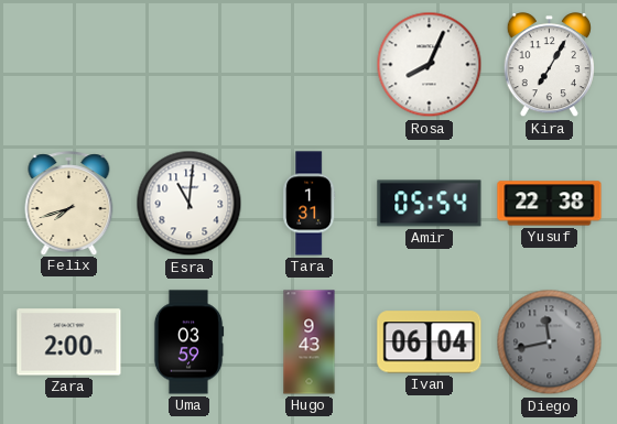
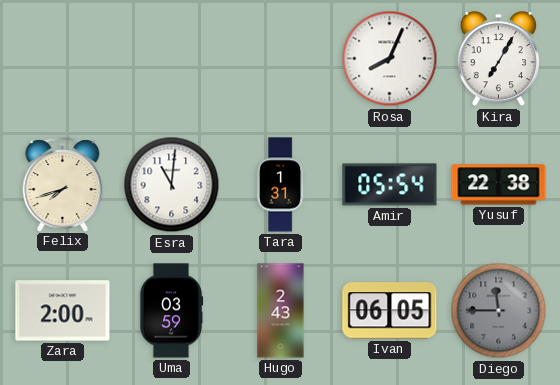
Hugo: 9:43 -> 2:43 (281, 311)
Ivan: 06:04 -> 06:05 (390, 311)
Diego: 11:43 -> 11:45 (499, 311)
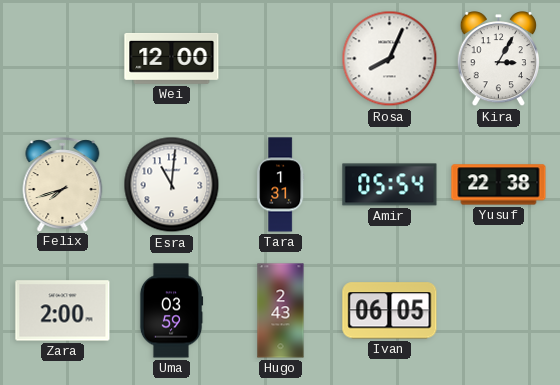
Wei: none -> 12:00 (172, 58)
Kira: 7:05 -> 3:05 (498, 59)
Diego: 11:45 -> none (499, 311)
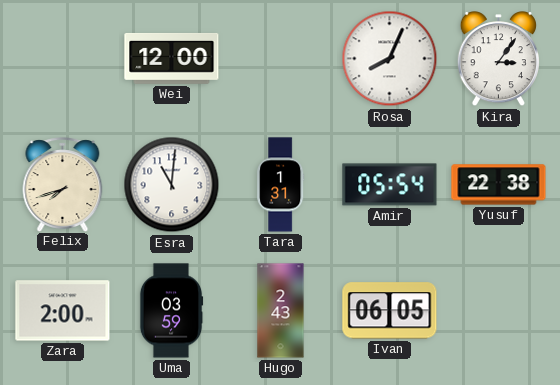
Kira: 3:05 -> 3:06 (498, 59)
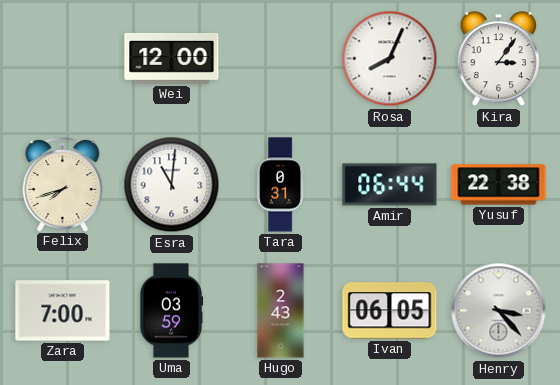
Tara: 1:31 -> 0:31 (281, 185)
Amir: 05:54 -> 06:44 (390, 185)
Zara: 2:00 -> 7:00 (63, 311)
Henry: none -> 3:23 (499, 311)
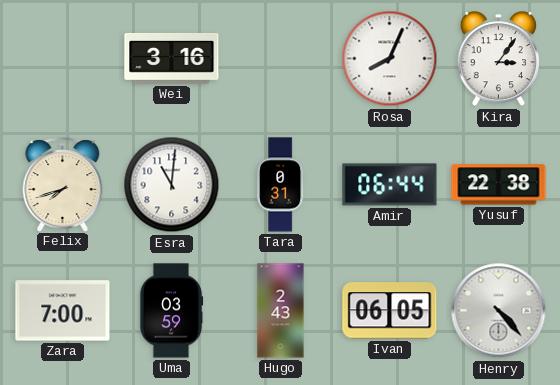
Wei: 12:00 -> 3:16 (172, 58)
Henry: 3:23 -> 4:23 (499, 311)
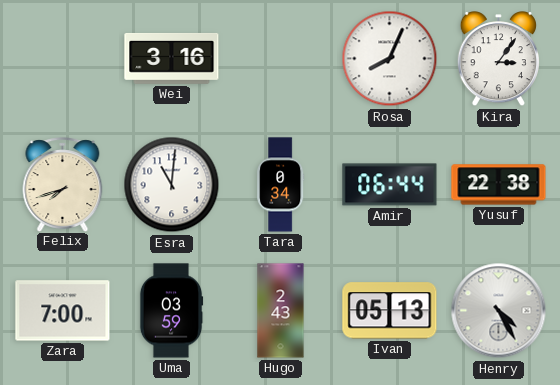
Tara: 0:31 -> 0:34 (281, 185)
Ivan: 06:05 -> 05:13 (390, 311)
Henry: 4:23 -> 4:25 (499, 311)
